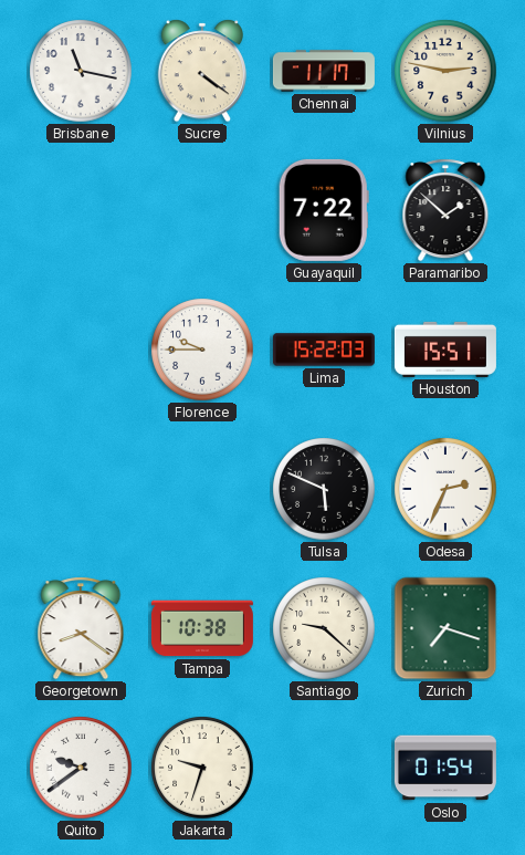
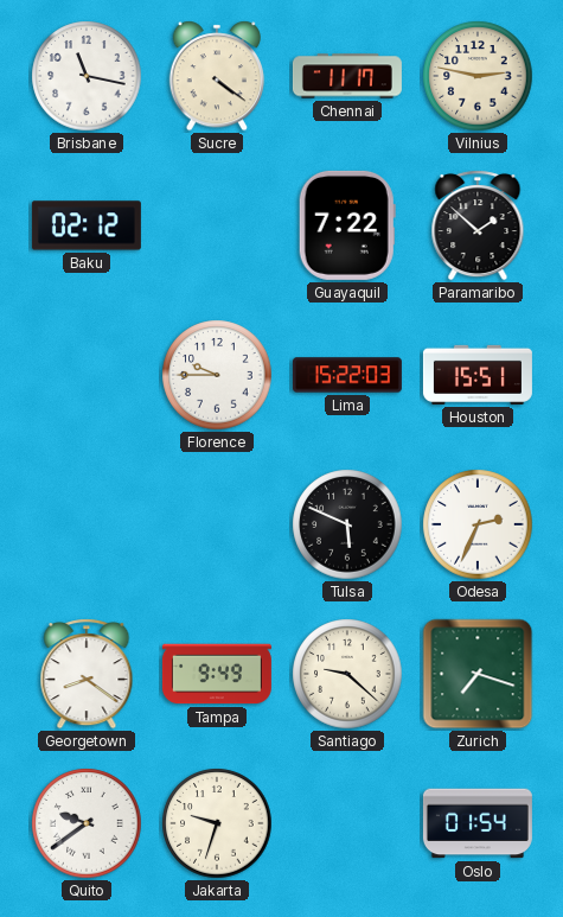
Baku: none -> 02:12 (87, 225)
Tampa: 10:38 -> 9:49 (217, 674)
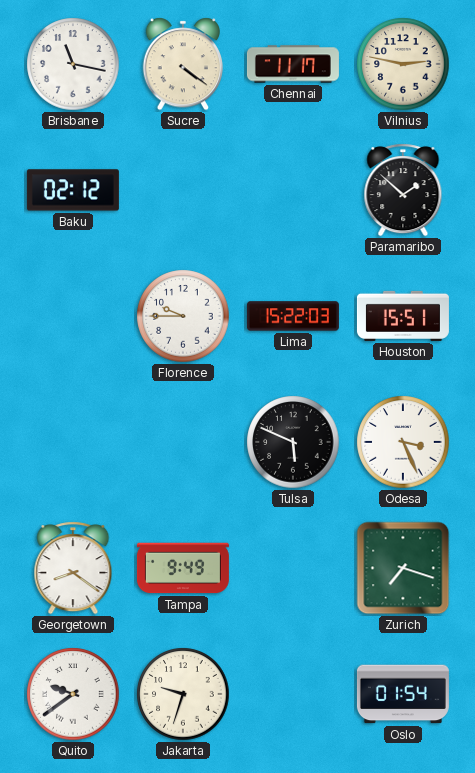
Guayaquil: 7:22 -> none (347, 225)
Odesa: 2:34 -> 3:26 (403, 442)
Santiago: 9:22 -> none (347, 674)
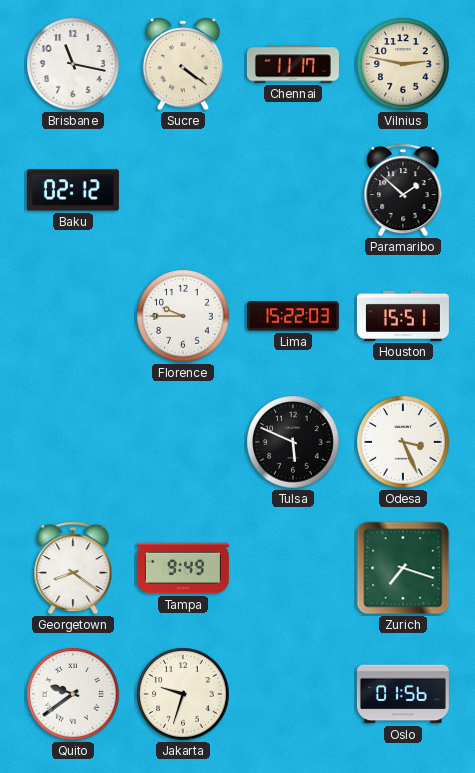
Oslo: 01:54 -> 01:56 (403, 694)
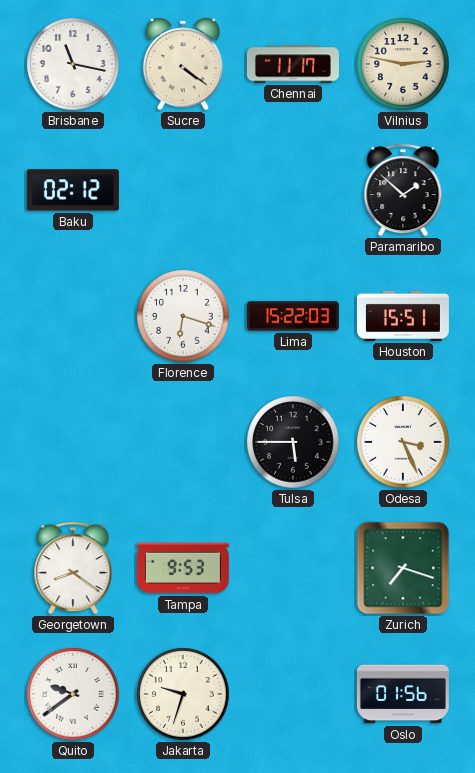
Florence: 9:45 -> 6:18 (183, 316)
Tulsa: 5:49 -> 5:45 (293, 442)
Tampa: 9:49 -> 9:53 (183, 568)
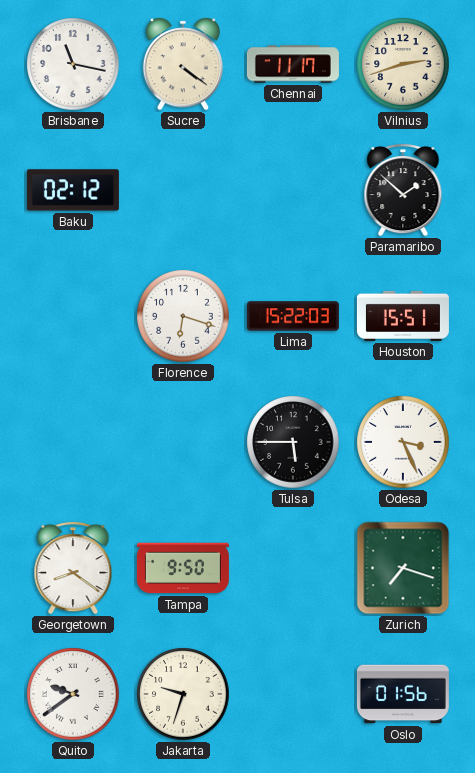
Vilnius: 2:47 -> 2:42 (403, 64)
Tampa: 9:53 -> 9:50 (183, 568)
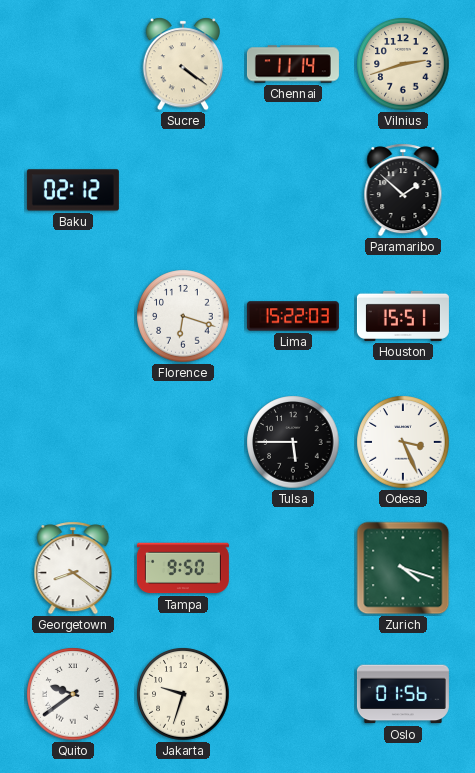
Brisbane: 11:17 -> none (73, 64)
Chennai: 11:17 -> 11:14 (293, 64)
Zurich: 7:18 -> 4:18 (403, 568)
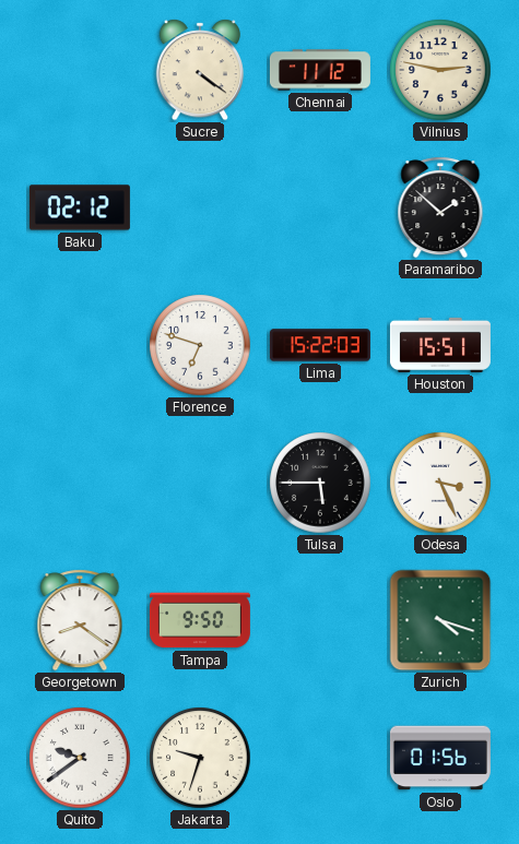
Chennai: 11:14 -> 11:12 (320, 70)
Vilnius: 2:42 -> 2:47 (440, 70)
Florence: 6:18 -> 6:48 (200, 345)
